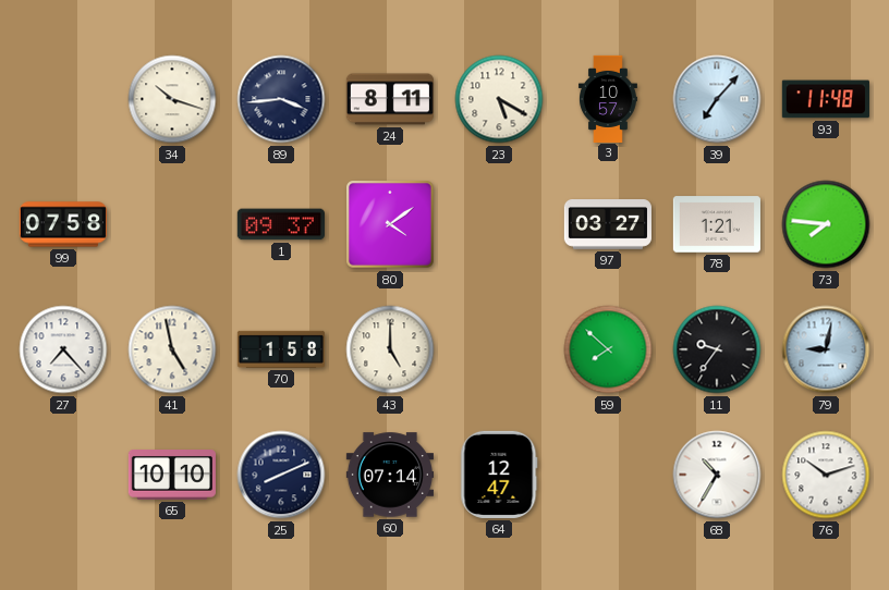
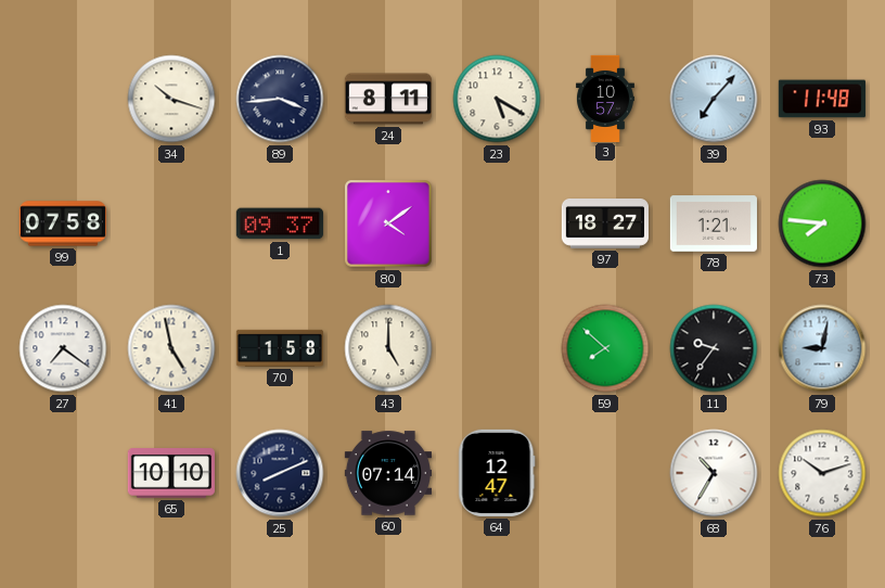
97: 03:27 -> 18:27 (605, 225)
27: 7:23 -> 7:21 (63, 348)
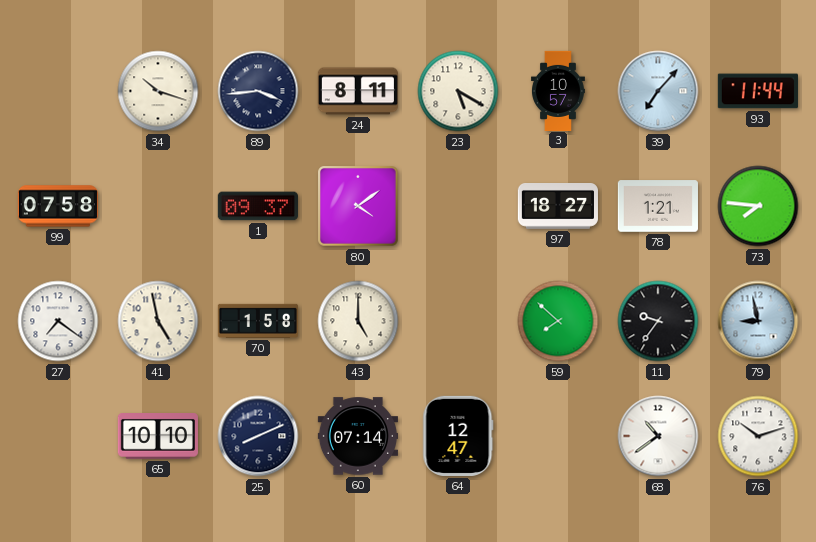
93: 11:48 -> 11:44 (758, 91)
79: 9:02 -> 8:58 (758, 321)
68: 10:35 -> 10:39 (658, 436)
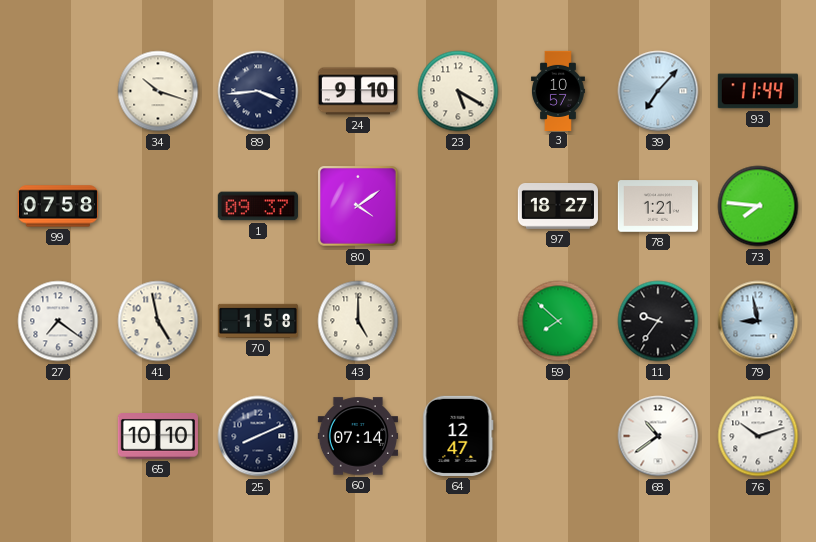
24: 8:11 -> 9:10 (358, 91)
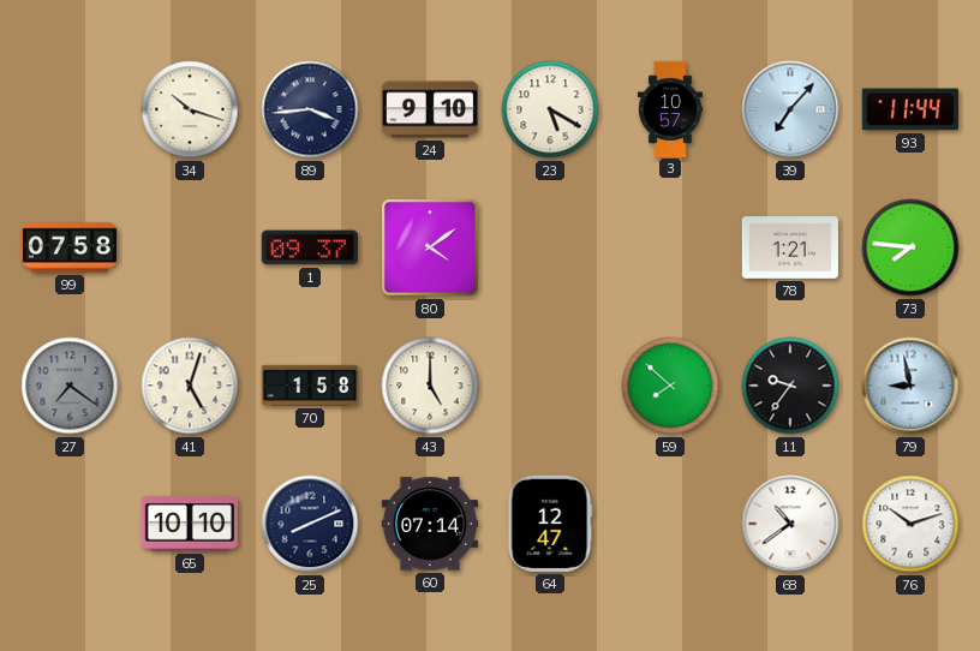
97: 18:27 -> none (558, 207)
27 dial: white -> grey (70, 386)
41: 4:58 -> 5:03 (190, 386)
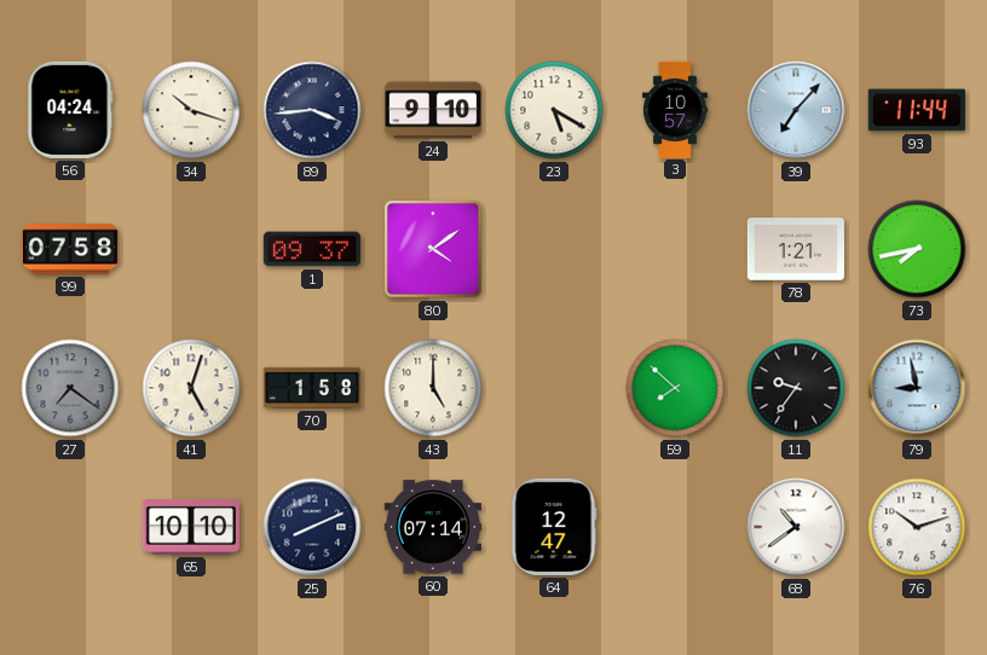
56: none -> 04:24 (70, 110)
73: 7:46 -> 7:43 (917, 249)
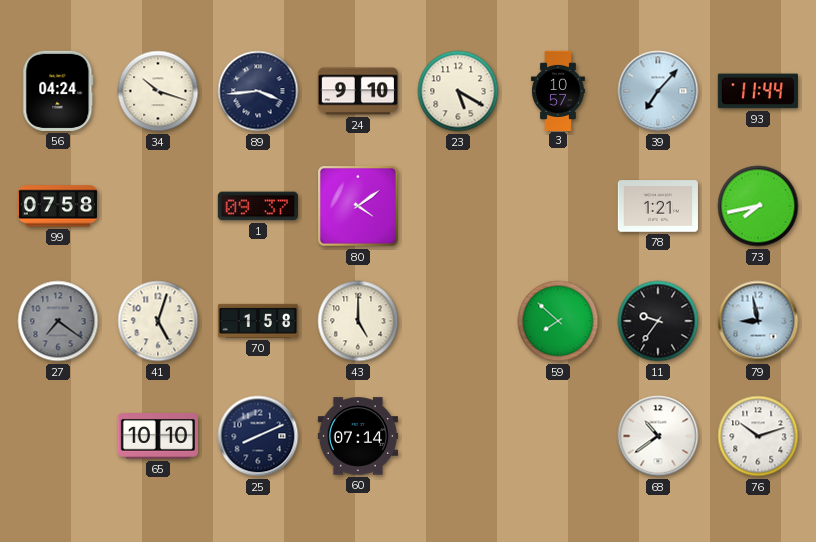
64: 12:47 -> none (554, 527)
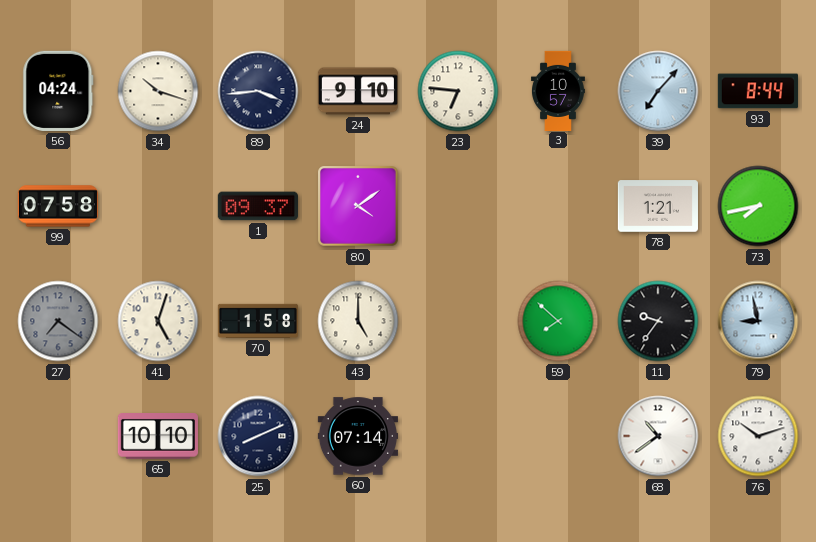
23: 5:20 -> 6:46 (458, 91)
93: 11:44 -> 8:44 (758, 91)
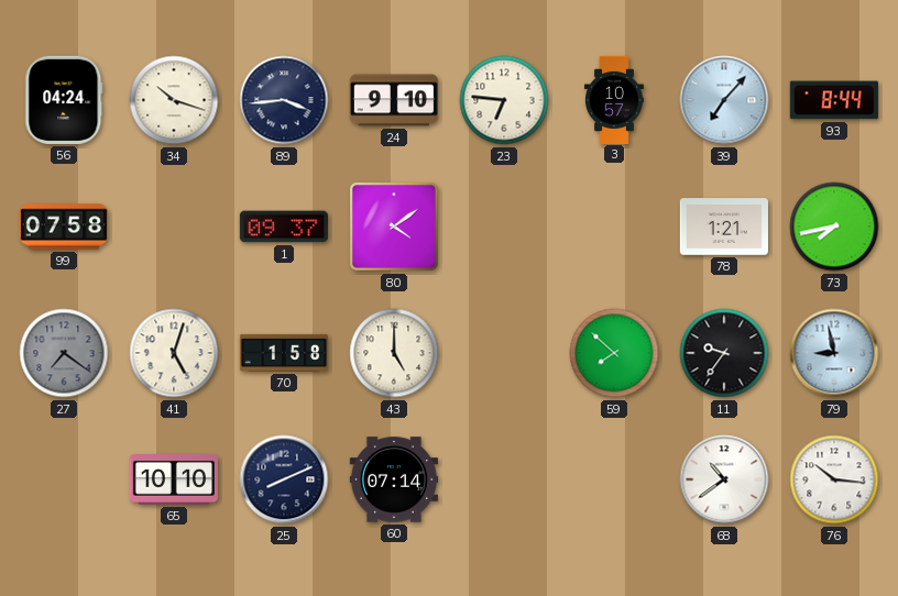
76: 10:12 -> 10:16 (834, 479)
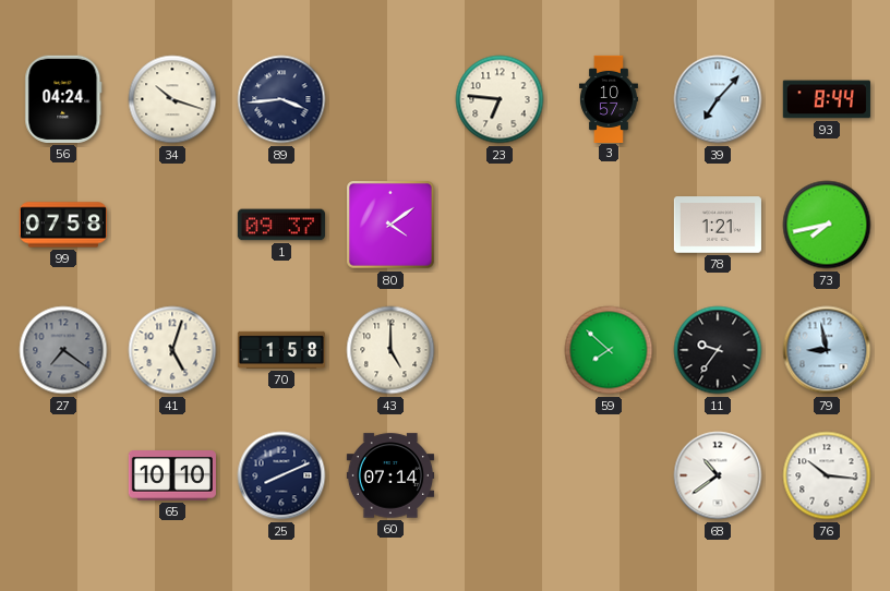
24: 9:10 -> none (394, 100)
